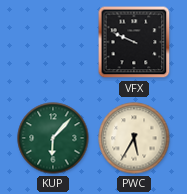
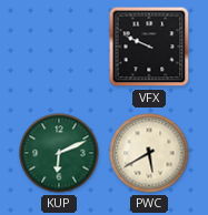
KUP: 6:07 -> 6:11 (59, 153)
PWC: 5:35 -> 5:40 (149, 153)
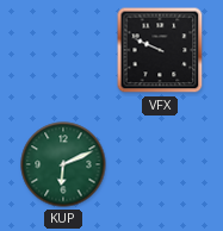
PWC: 5:40 -> none (149, 153)
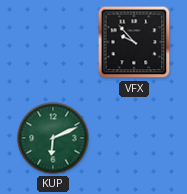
VFX: 9:49 -> 9:53 (134, 42)
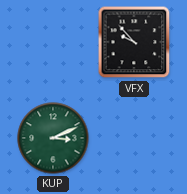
KUP: 6:11 -> 3:11 (53, 138)
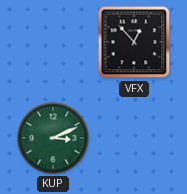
VFX: 9:53 -> 12:53 (134, 42)
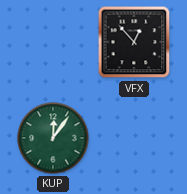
KUP: 3:11 -> 12:06 (53, 138)
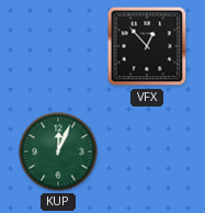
KUP: 12:06 -> 12:04 (58, 152)
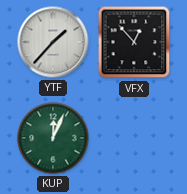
YTF: none -> 1:37 (53, 42)
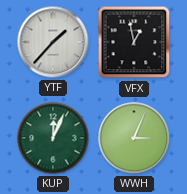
VFX: 12:53 -> 12:58 (134, 42)
WWH: none -> 3:04 (134, 138)
